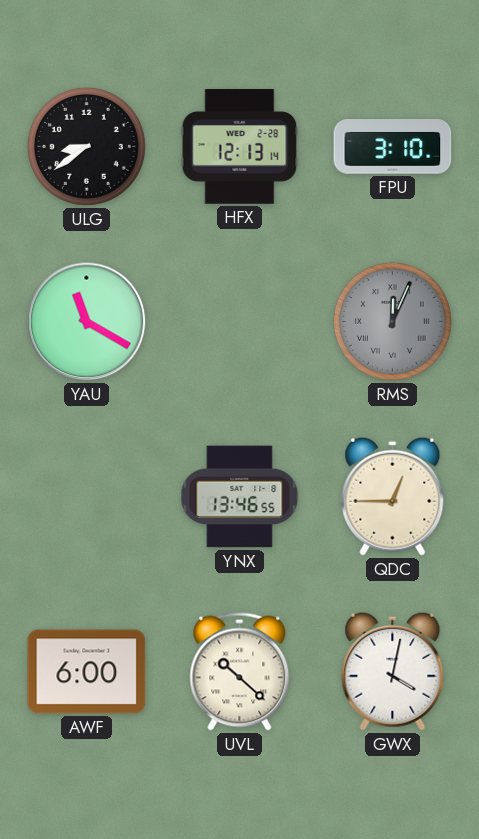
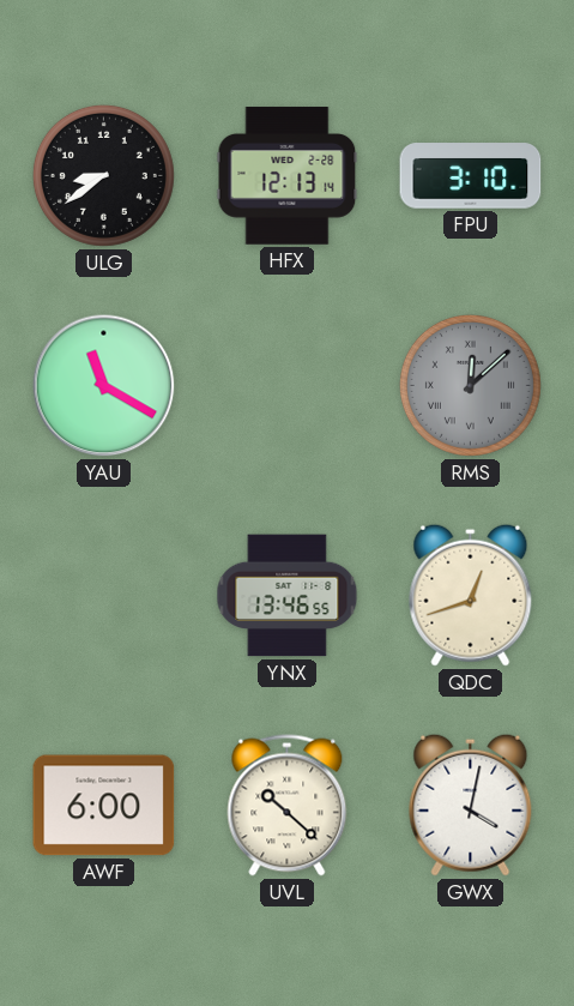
RMS: 12:04 -> 12:08 (470, 385)
QDC: 12:45 -> 12:42 (471, 595)
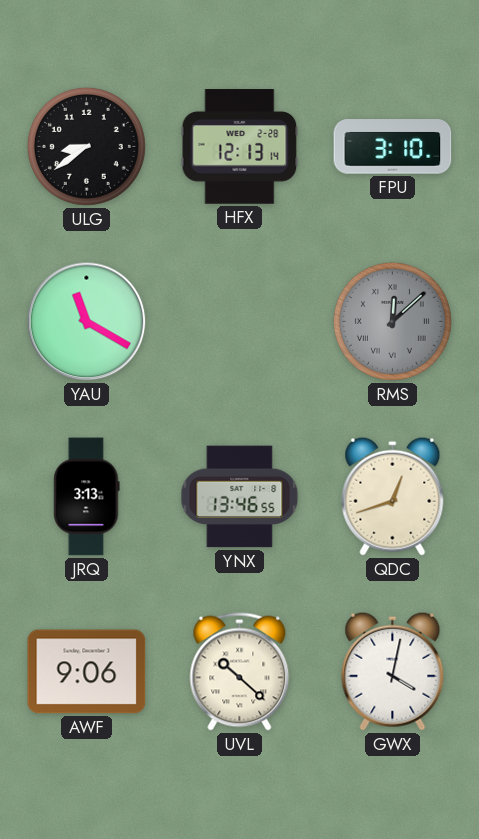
JRQ: none -> 3:13 (87, 497)
AWF: 6:00 -> 9:06 (87, 672)
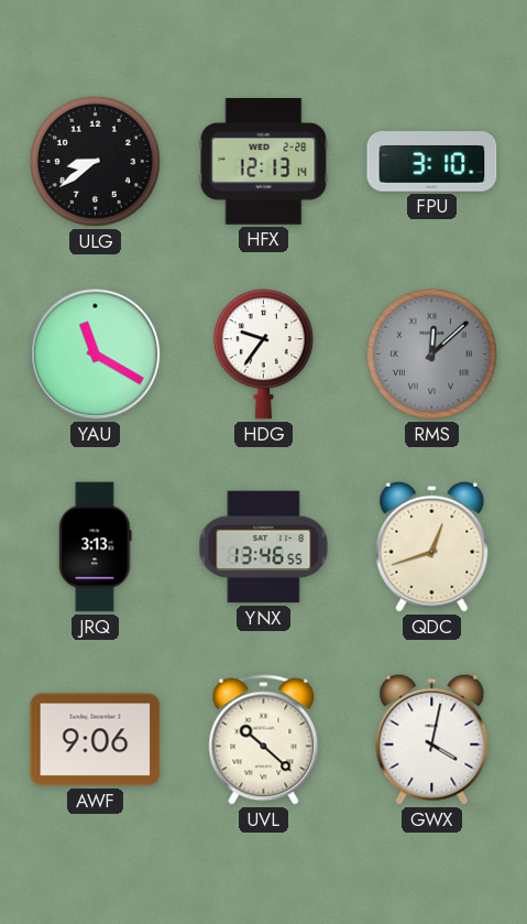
HDG: none -> 9:36 (263, 355)
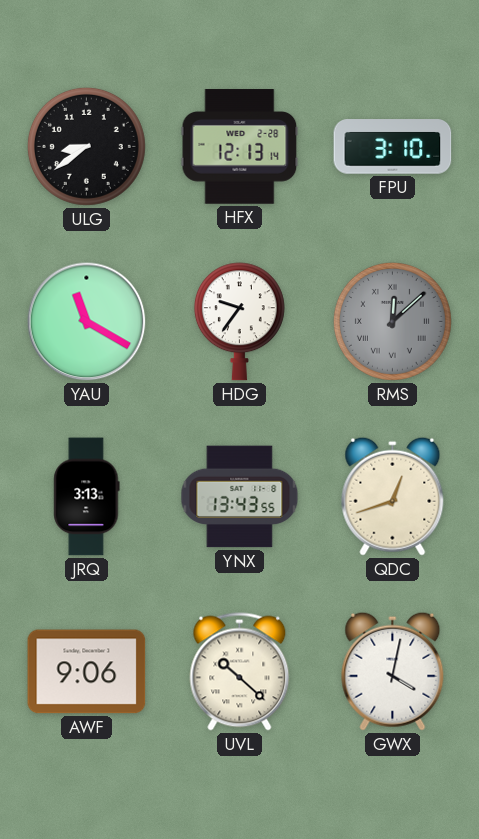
YNX: 13:46 -> 13:43 (240, 497)
